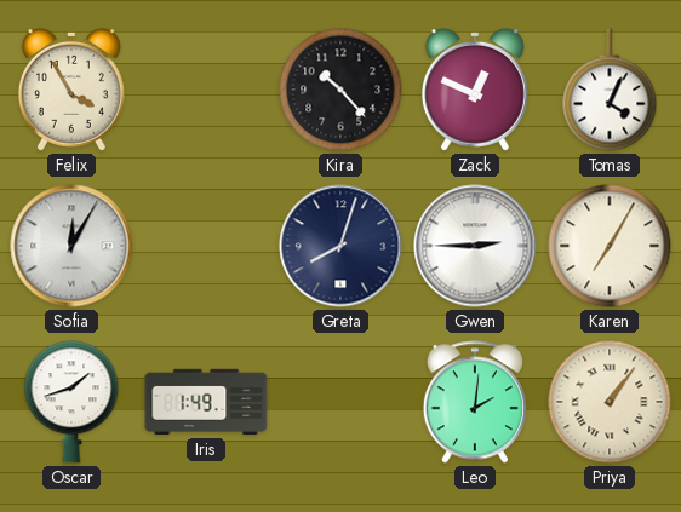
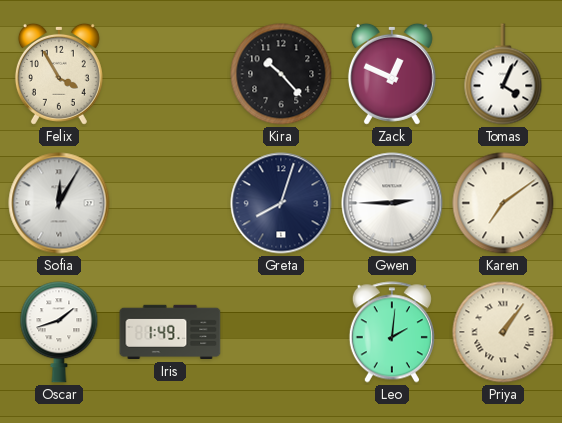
Karen: 7:05 -> 7:09 (503, 203)
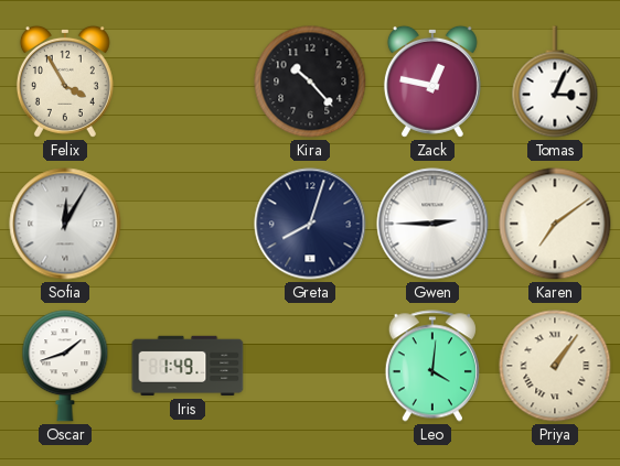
Zack: 12:49 -> 12:47 (432, 82)
Tomas: 4:04 -> 3:04 (555, 82)
Leo: 2:01 -> 4:01 (432, 366)
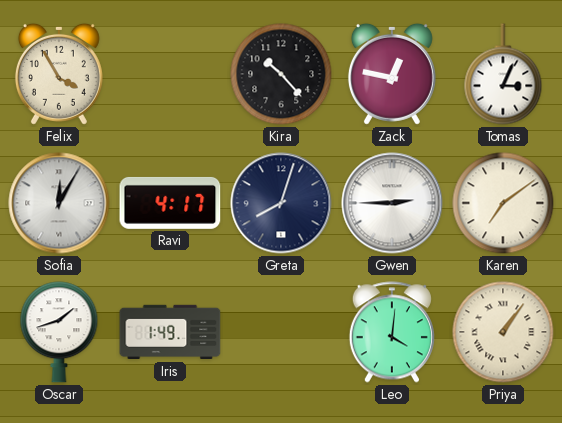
Ravi: none -> 4:17 (170, 203)
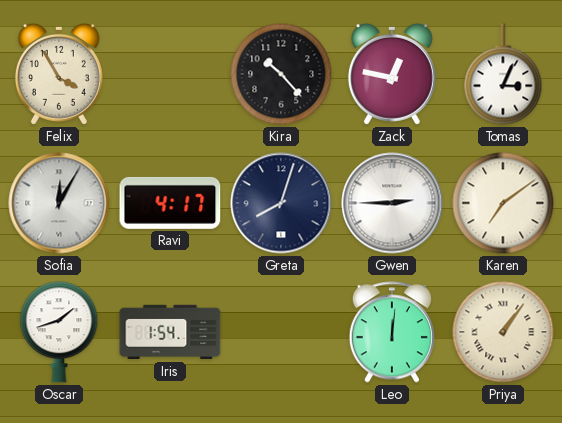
Iris: 1:49 -> 1:54 (170, 332)
Leo: 4:01 -> 12:01 (392, 332)
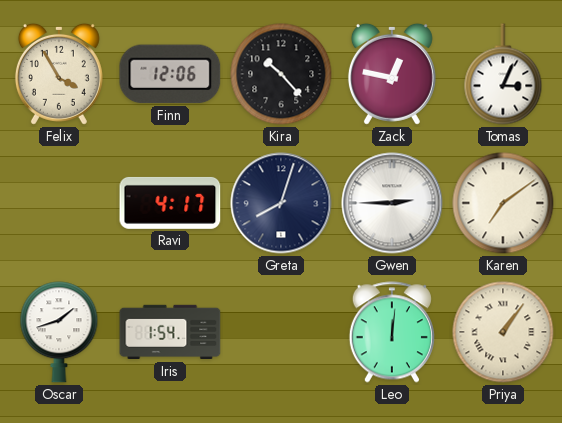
Finn: none -> 12:06 (170, 74)
Sofia: 12:05 -> none (59, 203)
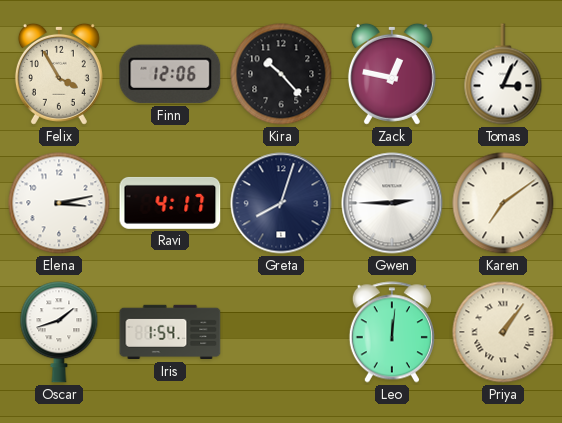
Elena: none -> 3:13 (59, 203)
